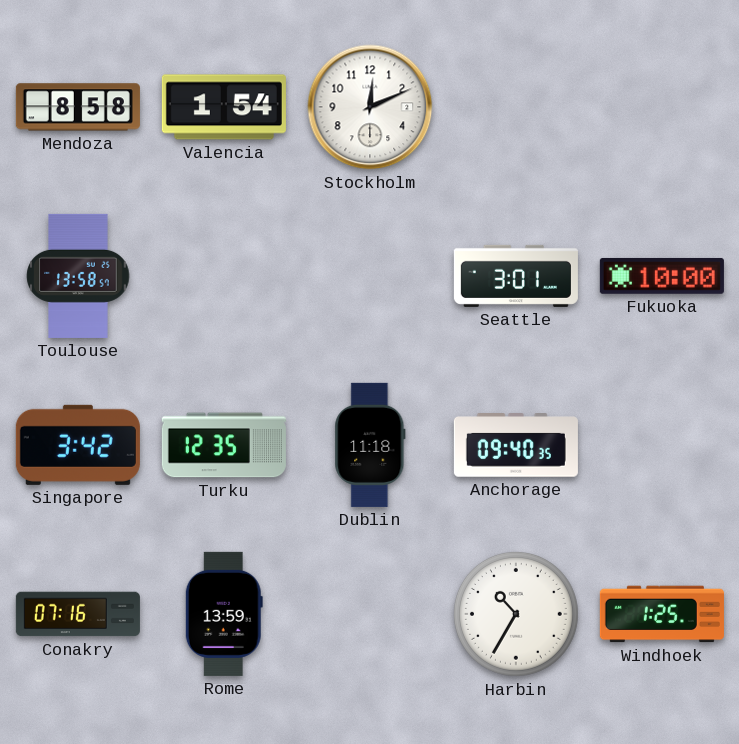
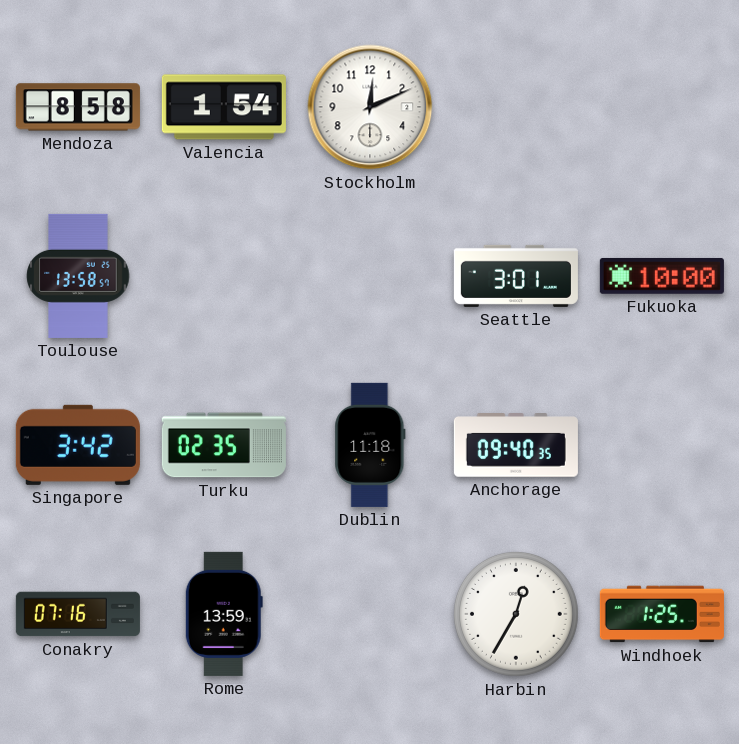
Turku: 12:35 -> 02:35 (224, 445)
Harbin: 10:35 -> 12:35 (516, 614)
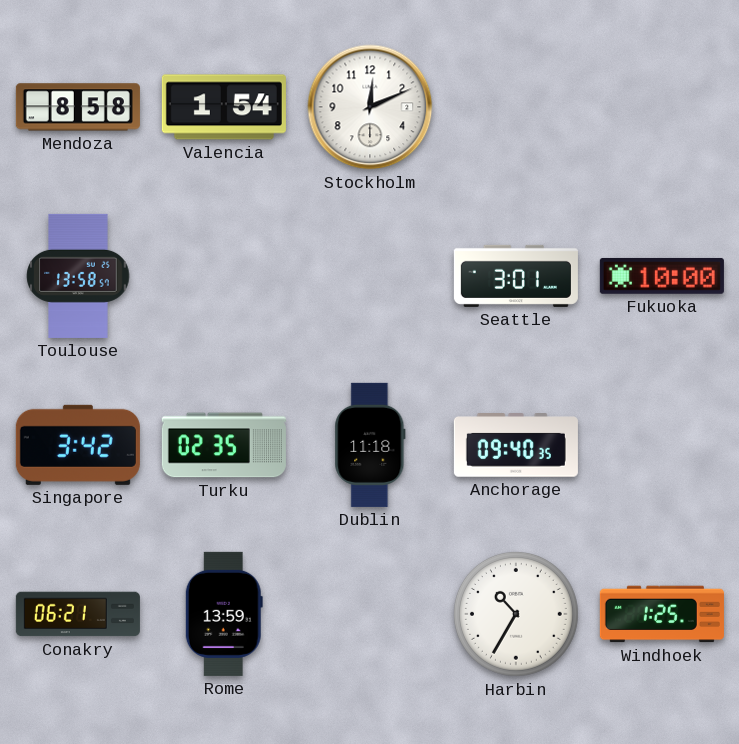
Conakry: 07:16 -> 06:21 (78, 614)
Harbin: 12:35 -> 10:35 (516, 614)
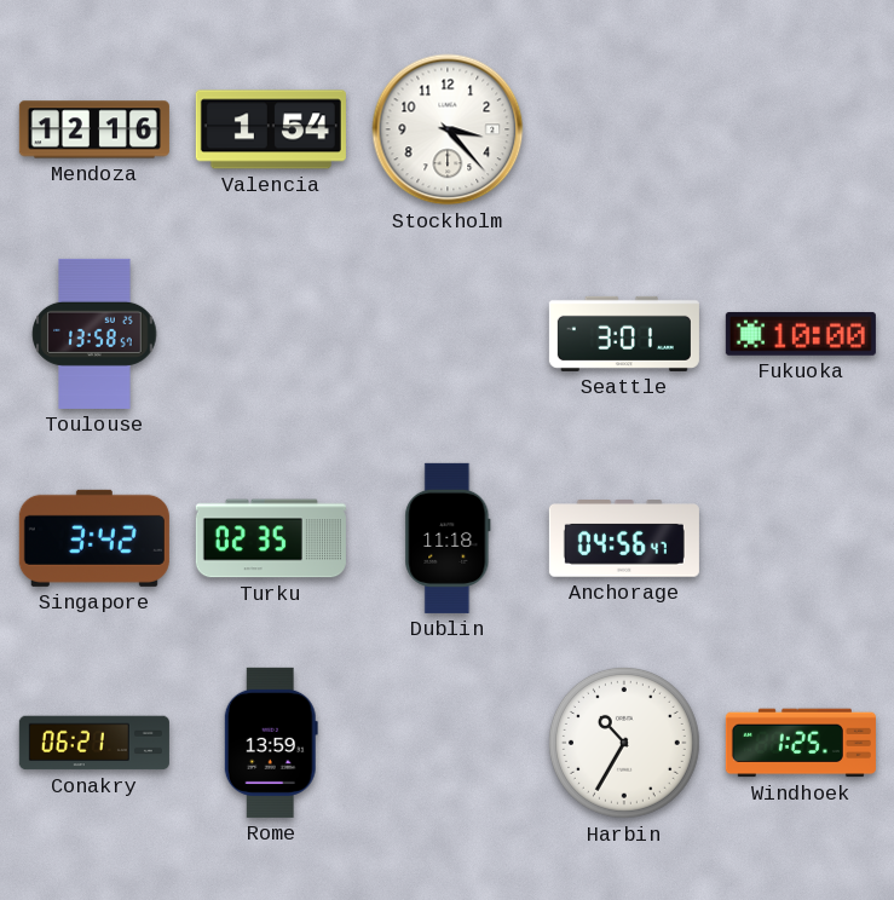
Mendoza: 8:58 -> 12:16 (94, 129)
Stockholm: 12:11 -> 3:23 (448, 129)
Anchorage: 09:40 -> 04:56 (624, 540)
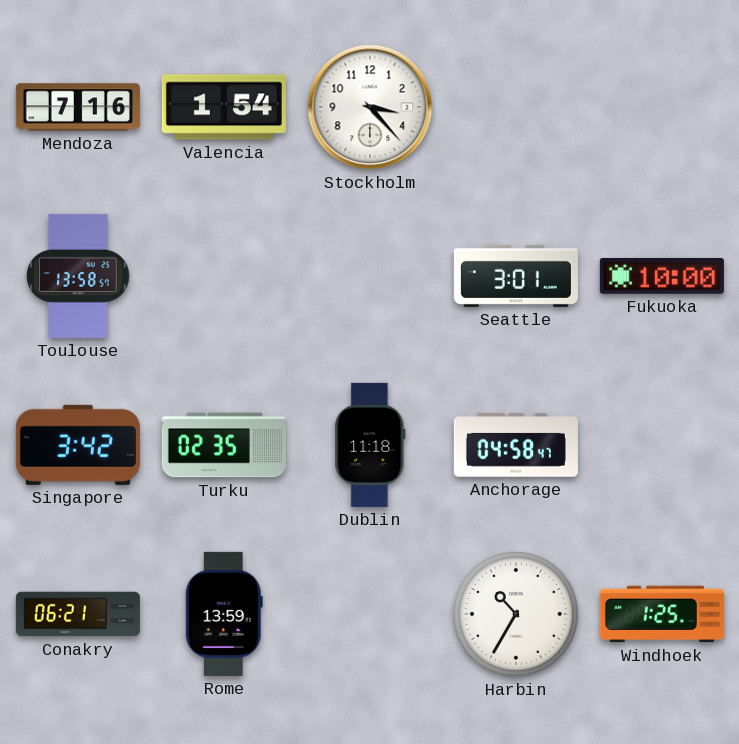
Mendoza: 12:16 -> 7:16 (78, 107)
Anchorage: 04:56 -> 04:58 (516, 446)
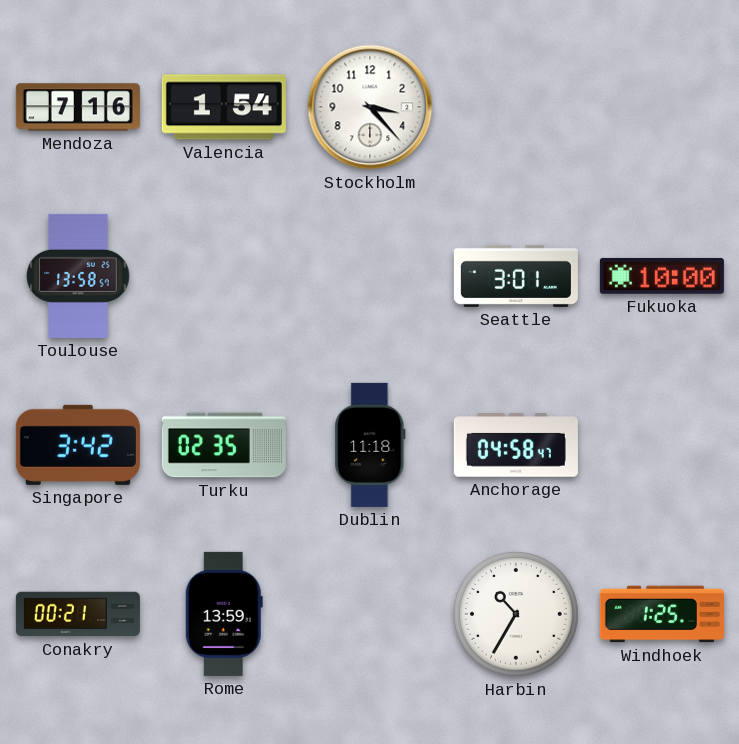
Conakry: 06:21 -> 00:21 (78, 614)
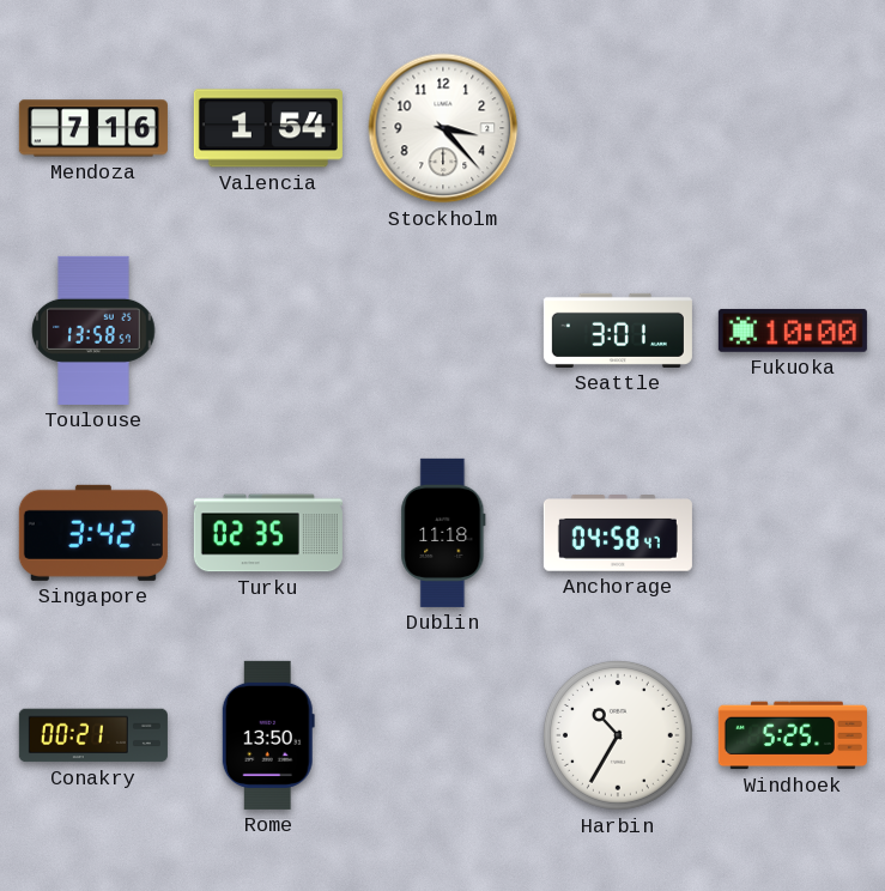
Rome: 13:59 -> 13:50 (268, 735)
Windhoek: 1:25 -> 5:25 (793, 735)
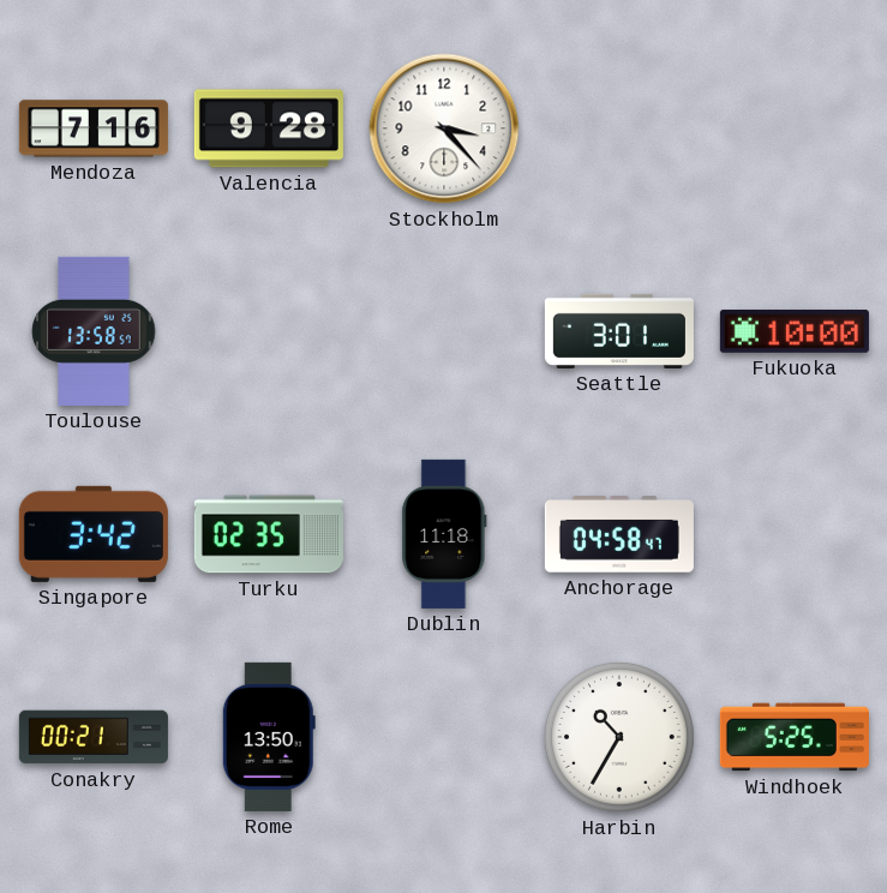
Valencia: 1:54 -> 9:28 (269, 128)
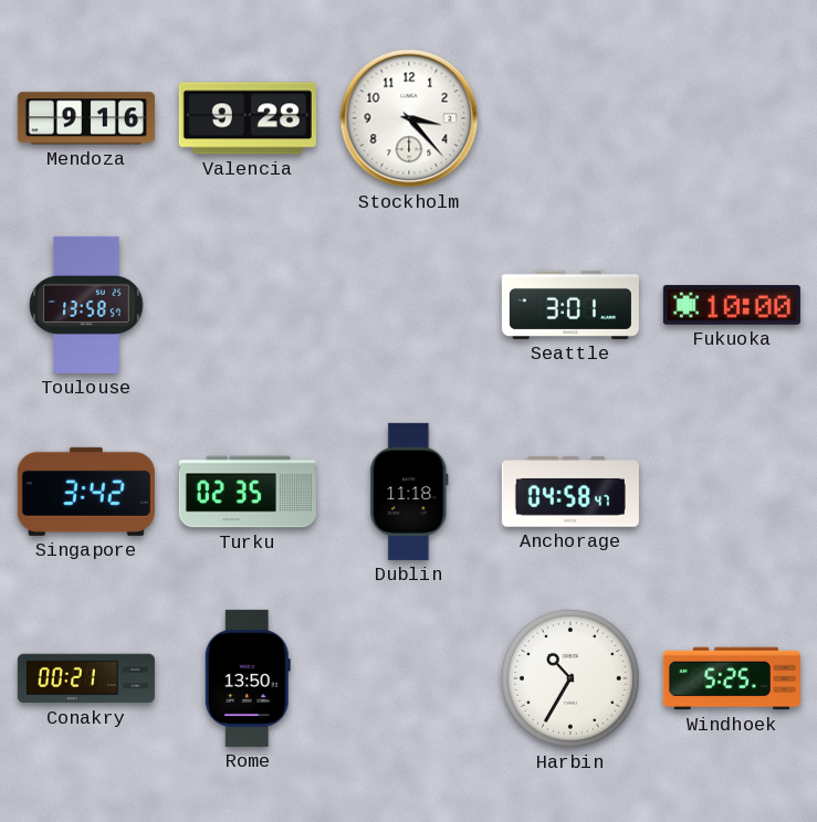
Mendoza: 7:16 -> 9:16 (86, 118)
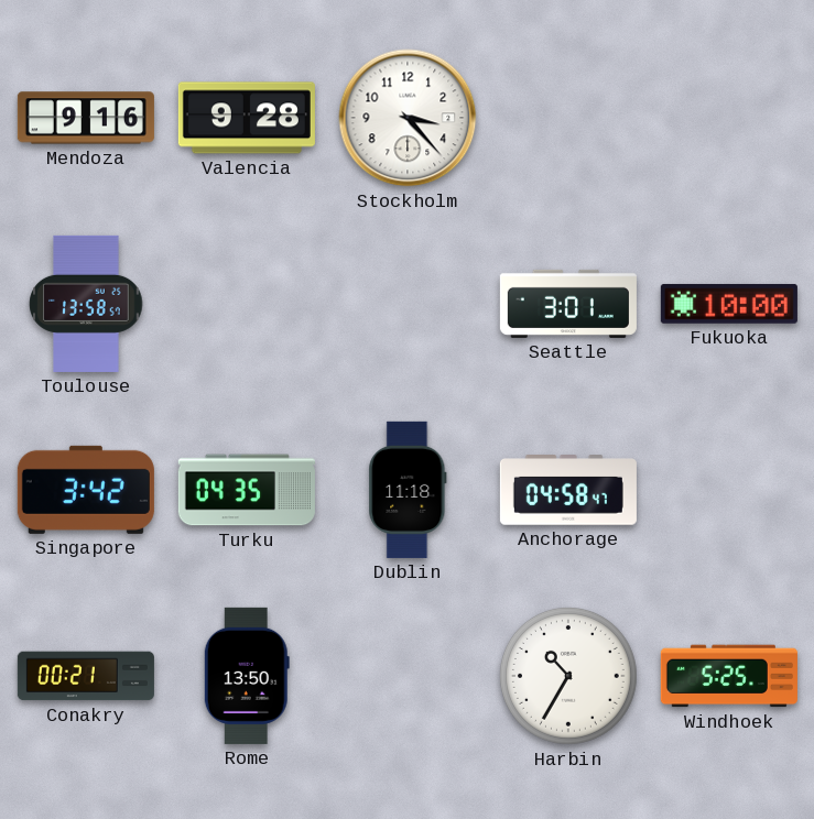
Turku: 02:35 -> 04:35 (247, 490)
